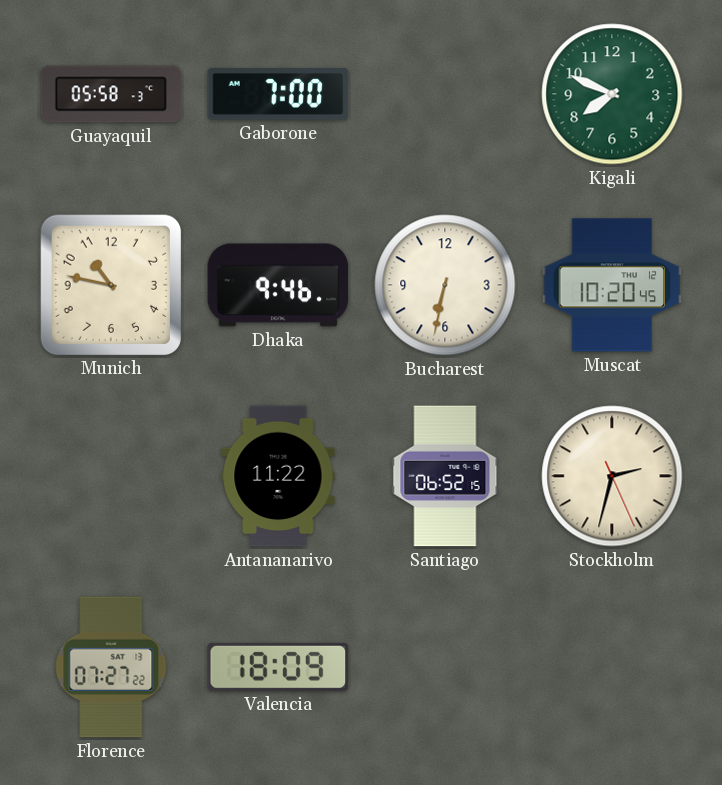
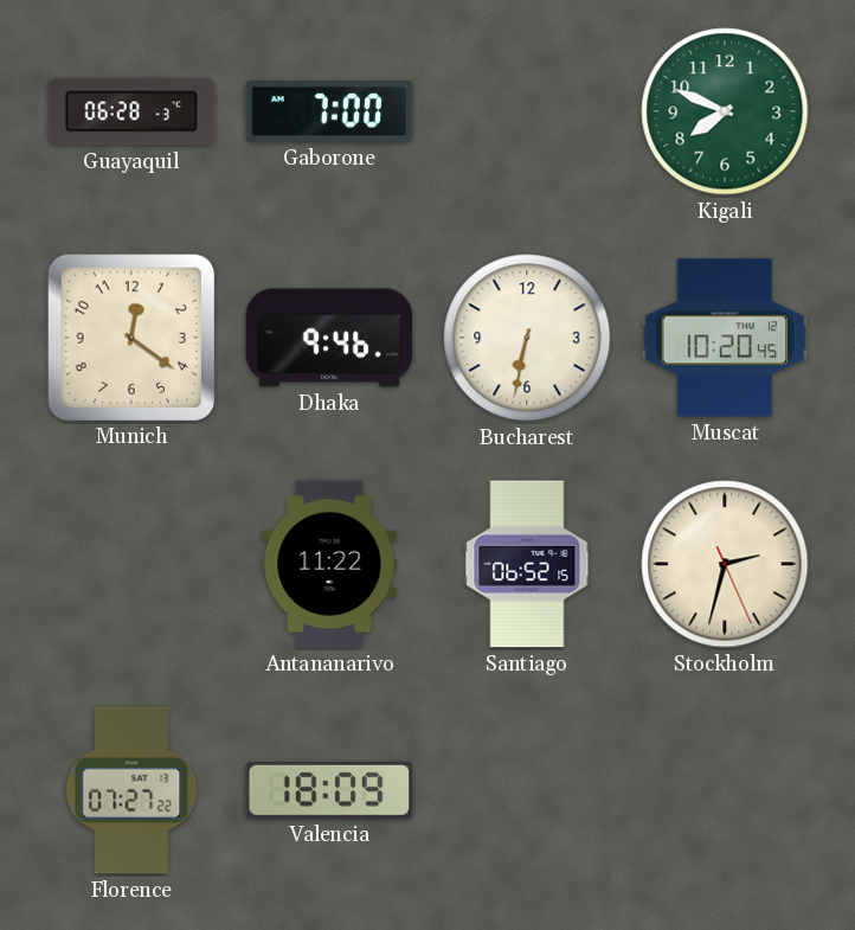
Guayaquil: 05:58 -> 06:28 (131, 111)
Munich: 10:47 -> 12:21 (130, 336)
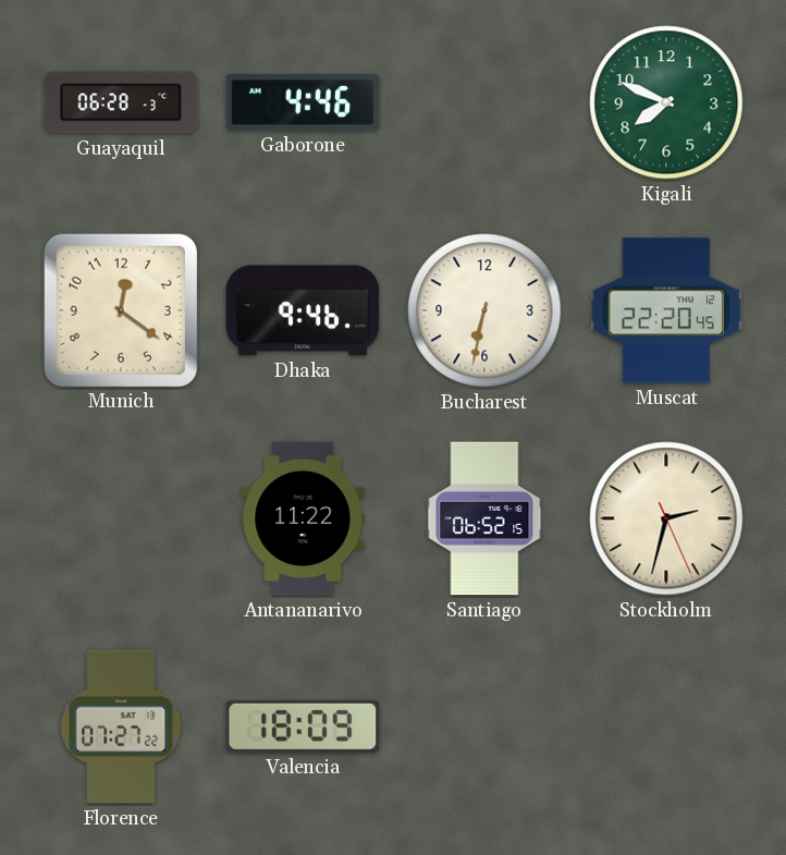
Gaborone: 7:00 -> 4:46 (303, 102)
Muscat: 10:20 -> 22:20 (666, 310)
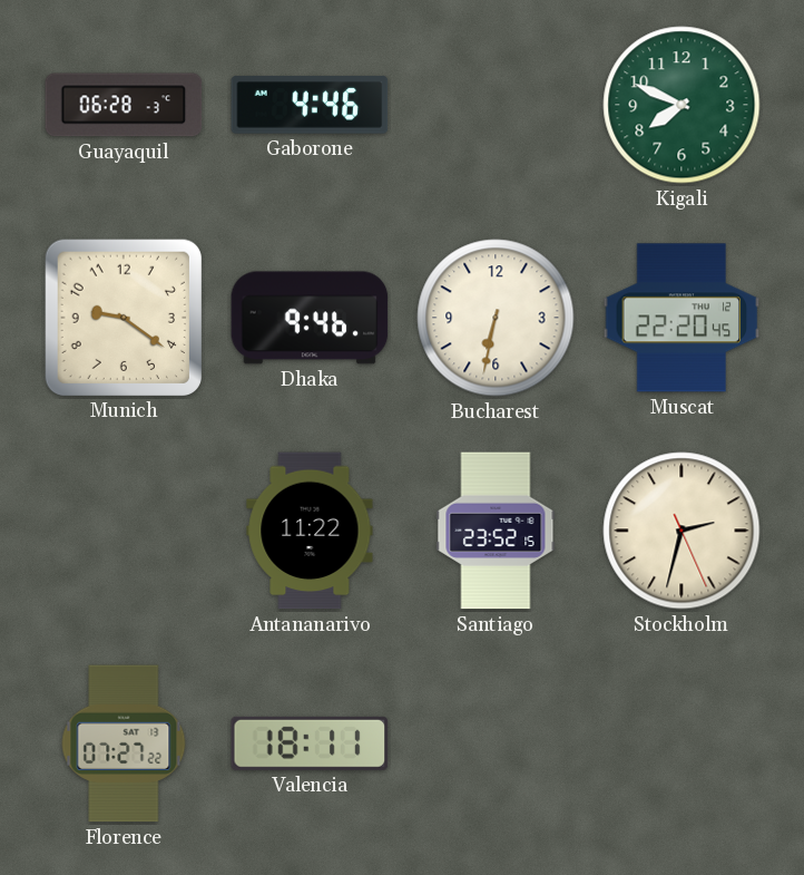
Munich: 12:21 -> 9:21 (122, 317)
Santiago: 06:52 -> 23:52 (496, 531)
Valencia: 18:09 -> 18:11 (310, 743)
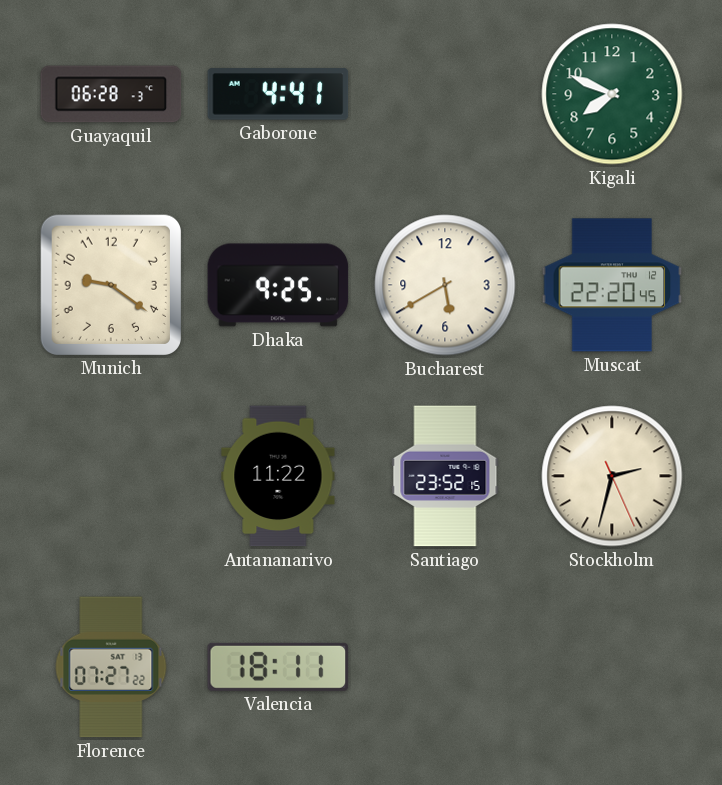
Gaborone: 4:46 -> 4:41 (278, 94)
Dhaka: 9:46 -> 9:25 (278, 285)
Bucharest: 6:32 -> 5:40 (445, 285)
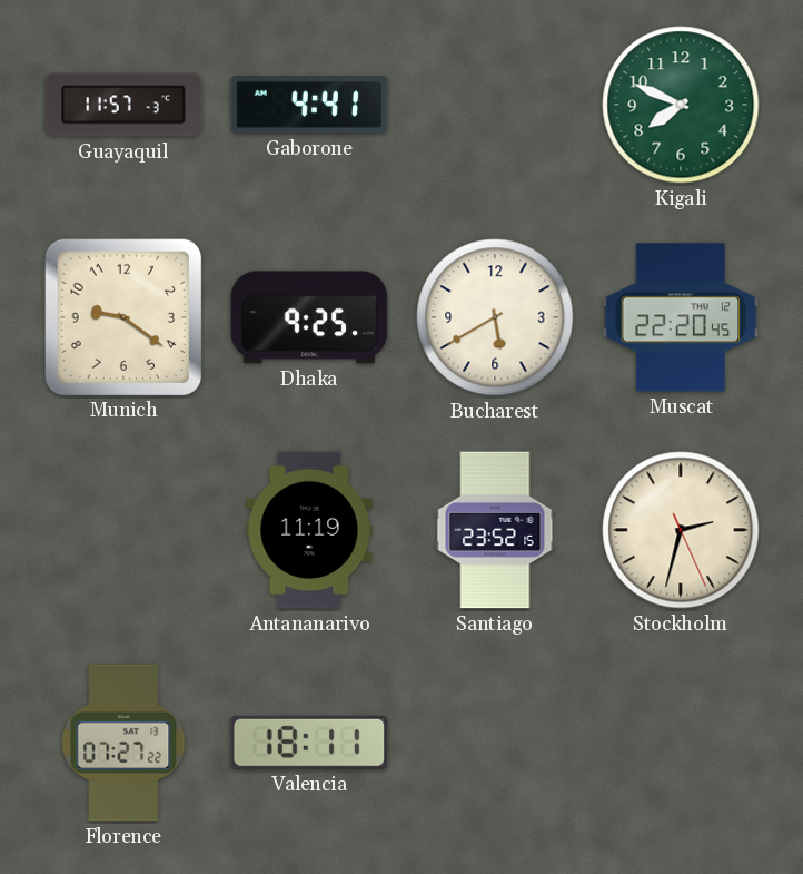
Guayaquil: 06:28 -> 11:57 (123, 105)
Antananarivo: 11:22 -> 11:19 (309, 530)
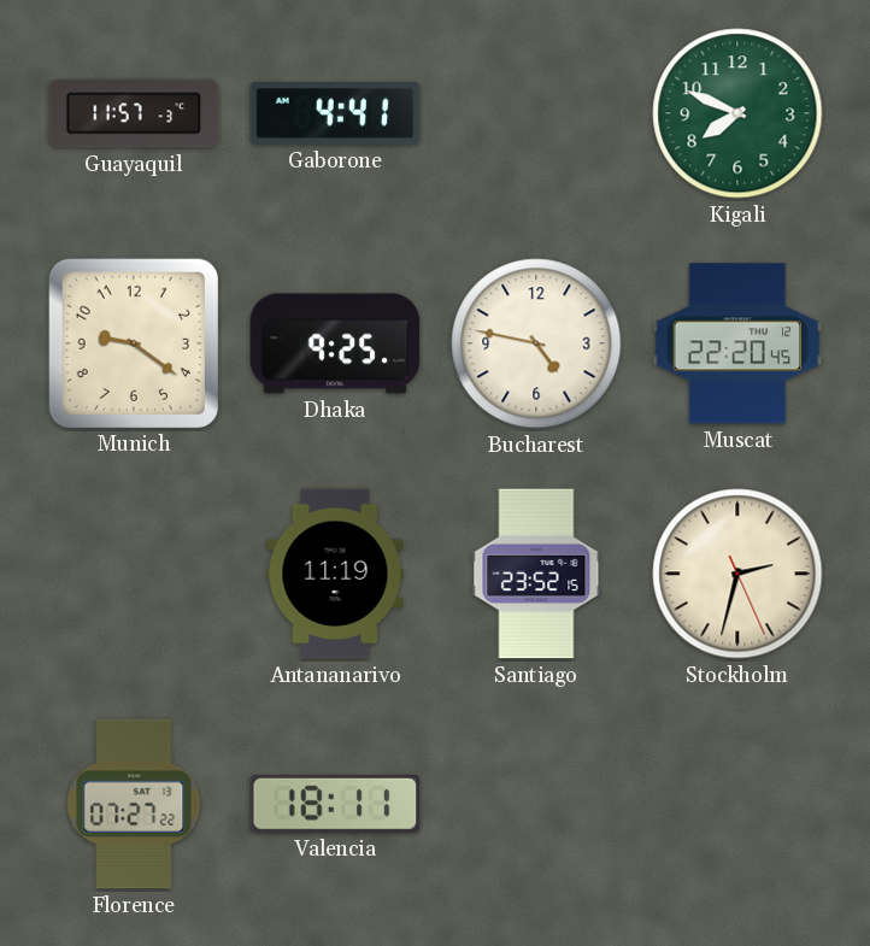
Bucharest: 5:40 -> 4:47 (536, 343)
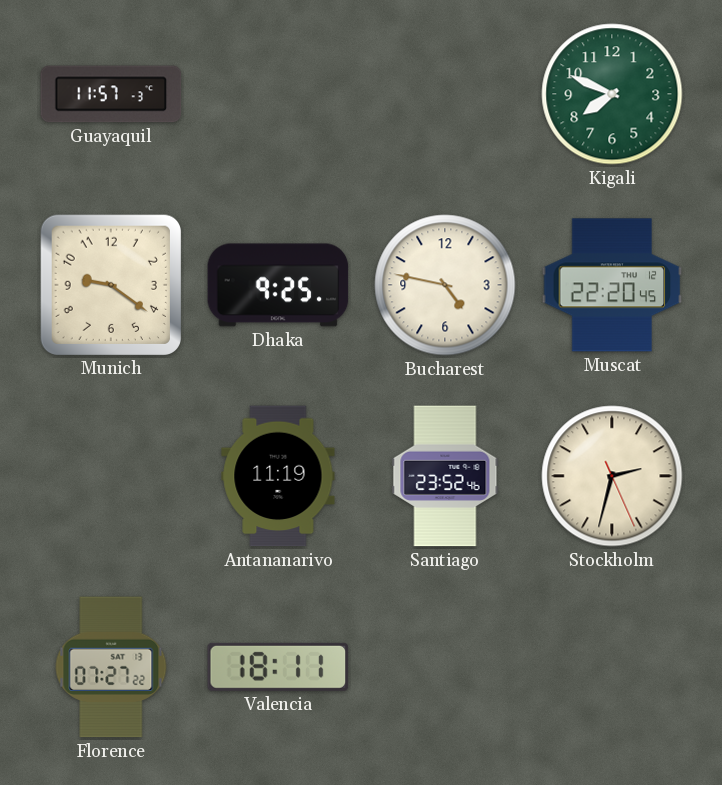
Gaborone: 4:41 -> none (335, 113)
Santiago: 23:52:15 -> 23:52:46 (445, 476)
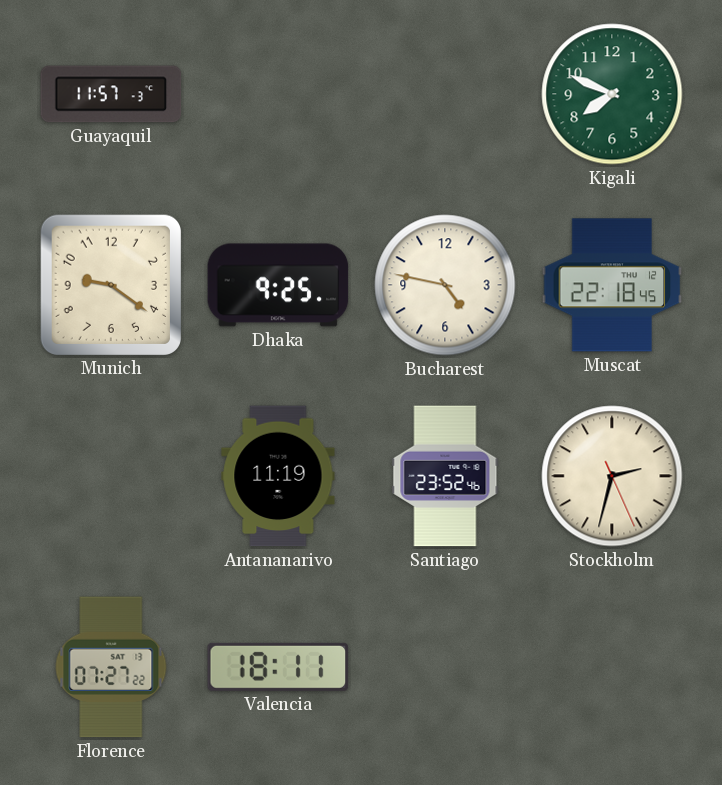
Muscat: 22:20 -> 22:18 (612, 285)
